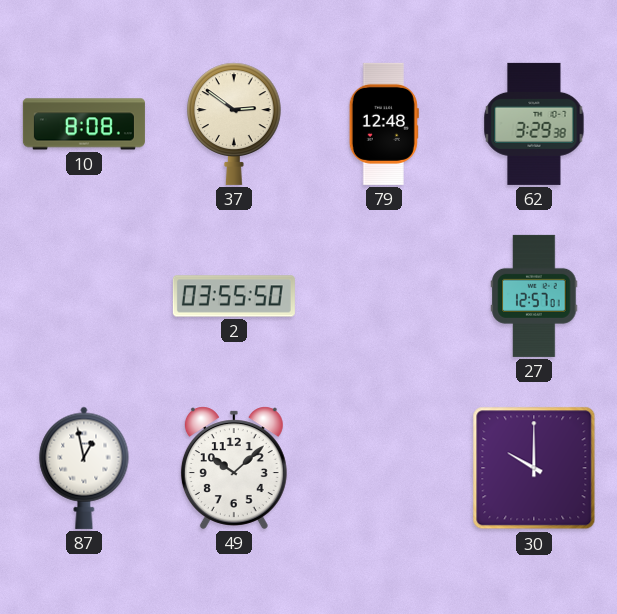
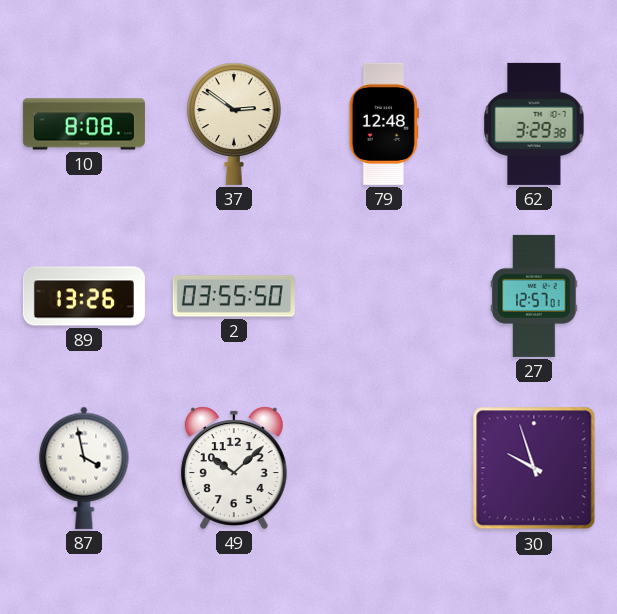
89: none -> 13:26 (84, 296)
87: 12:58 -> 3:58 (84, 468)
30: 10:00 -> 9:57 (534, 468)
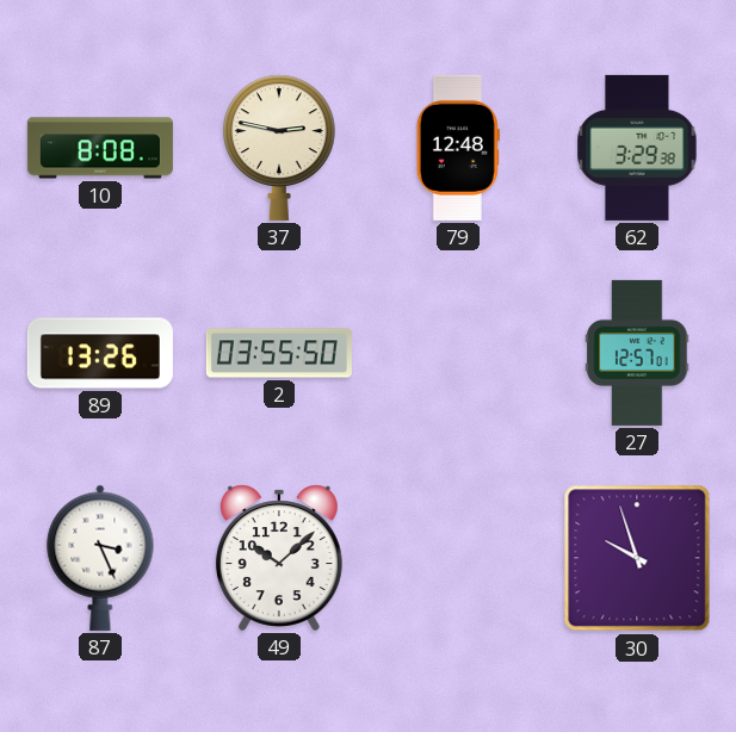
37: 2:51 -> 2:47 (280, 148)
87: 3:58 -> 3:26 (100, 558)
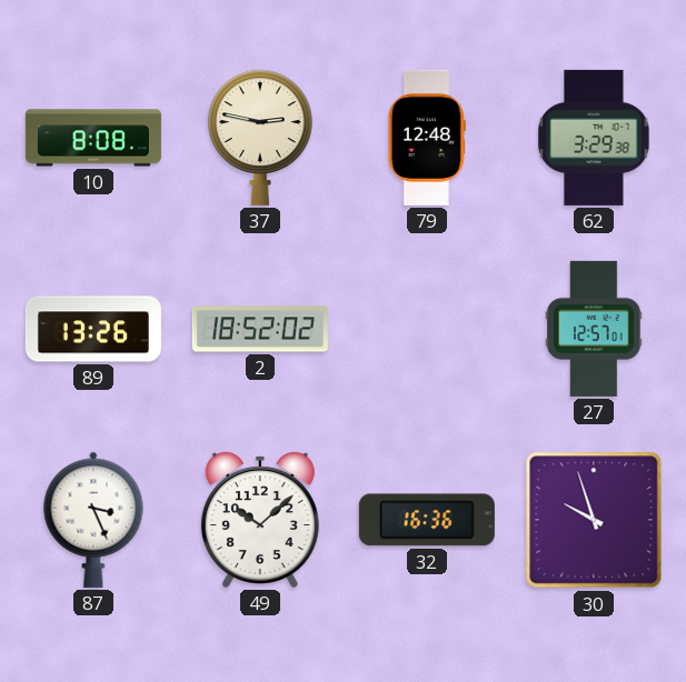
2: 03:55 -> 18:52 (260, 329)
32: none -> 16:36 (427, 520)
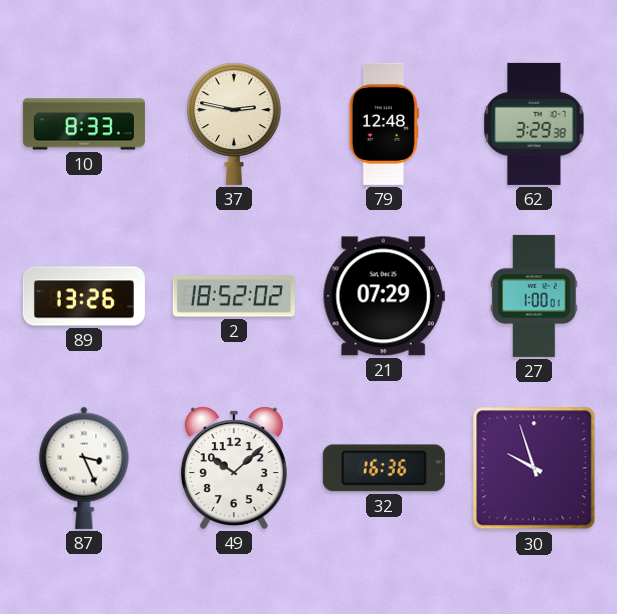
10: 8:08 -> 8:33 (84, 124)
21: none -> 07:29 (384, 296)
27: 12:57 -> 1:00 (534, 296)
